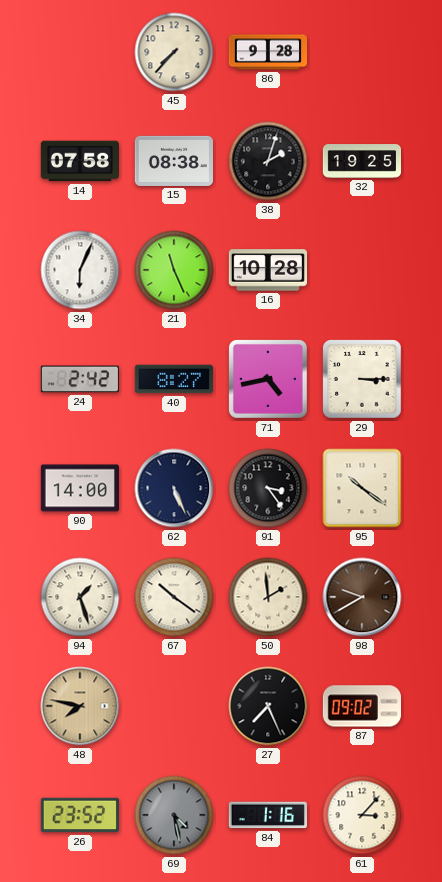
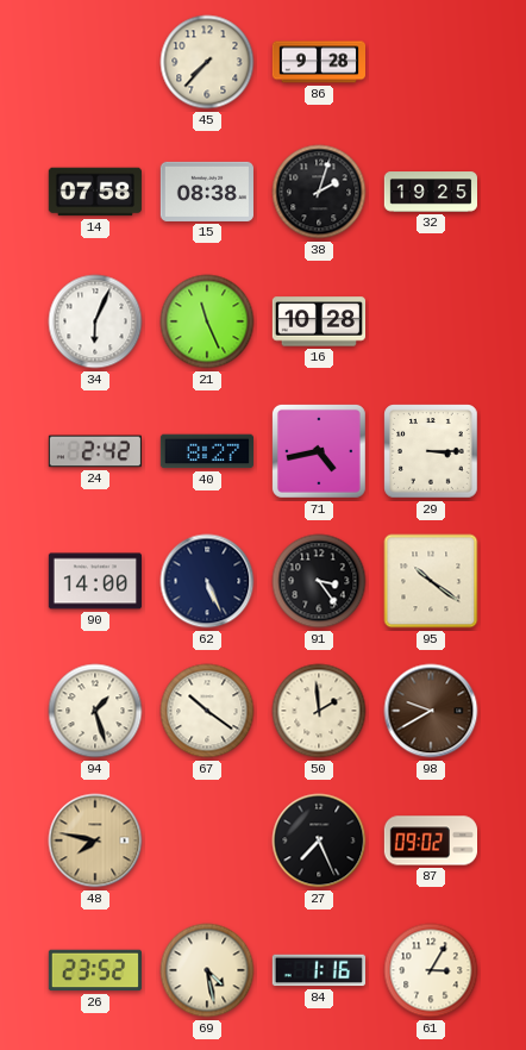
69 dial: grey -> cream (207, 970)
61: 3:07 -> 3:05 (431, 970)
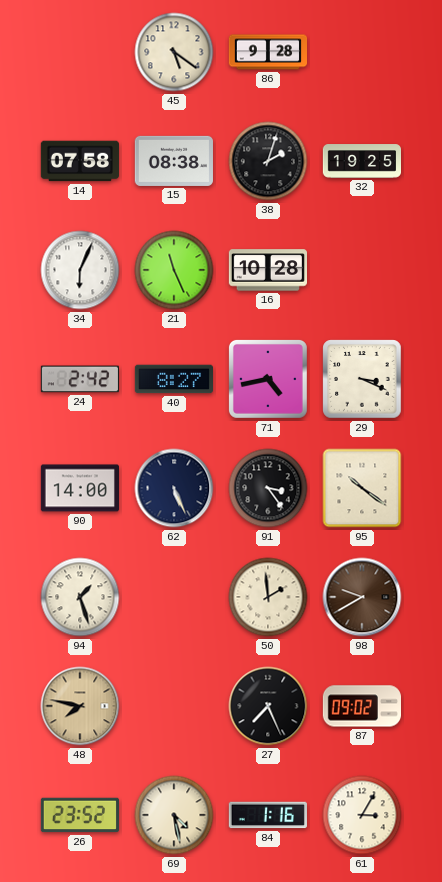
45: 7:37 -> 5:21 (174, 52)
29: 3:15 -> 3:19 (362, 379)
67: 10:21 -> none (207, 711)
